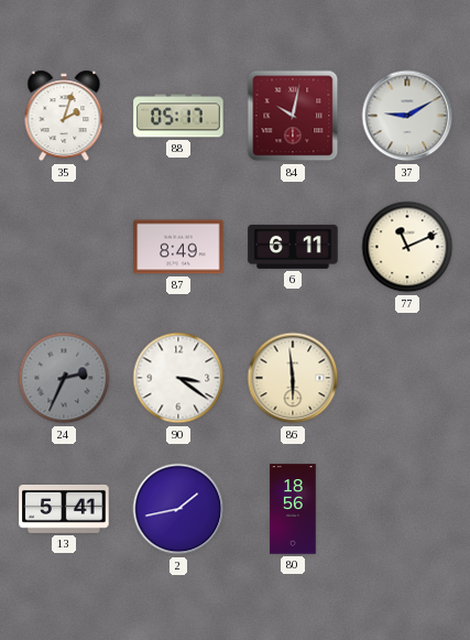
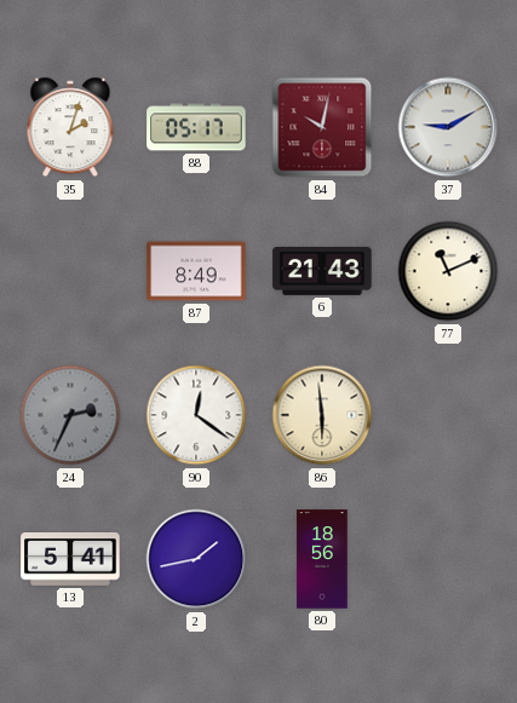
6: 6:11 -> 21:43 (322, 271)
90: 3:21 -> 12:21 (196, 415)
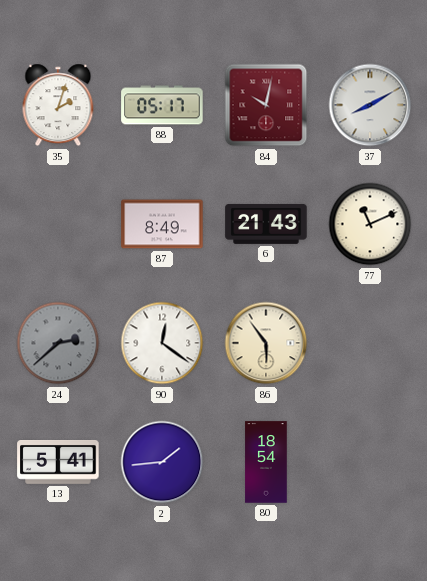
37: 9:10 -> 8:10 (370, 105)
24: 2:34 -> 2:38 (58, 343)
86: 5:59 -> 5:54 (266, 343)
2: 1:43 -> 1:44 (162, 462)
80: 18:56 -> 18:54 (266, 462)
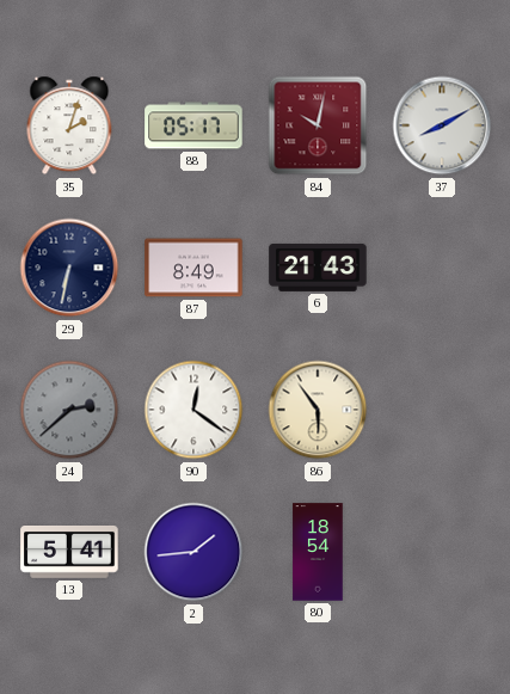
29: none -> 6:32 (69, 268)
77: 11:11 -> none (370, 224)
